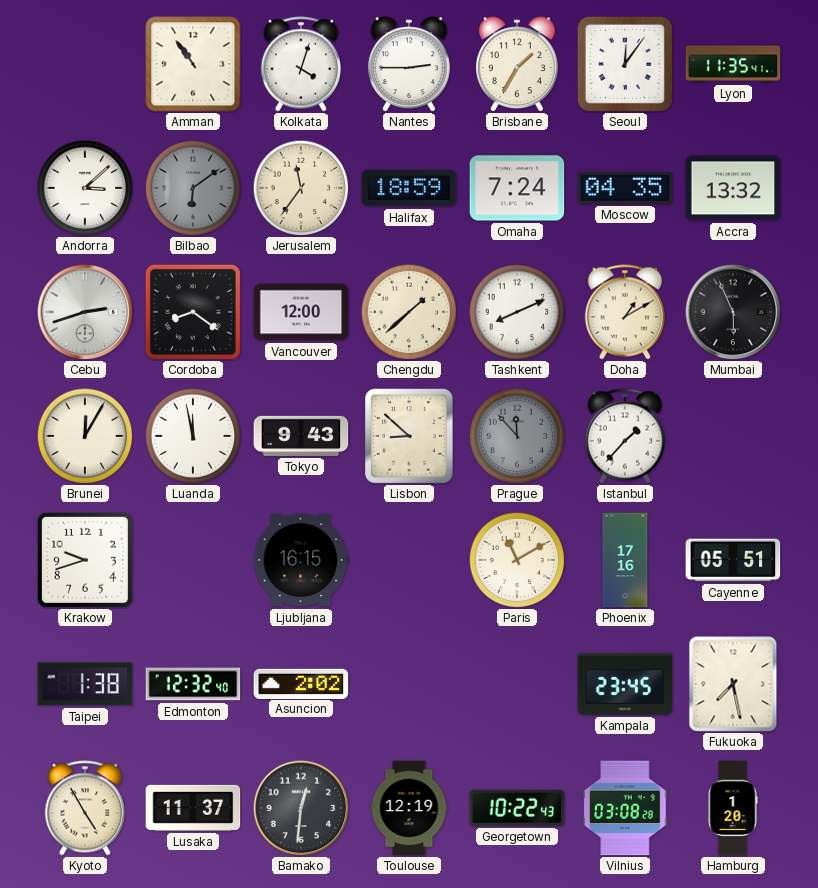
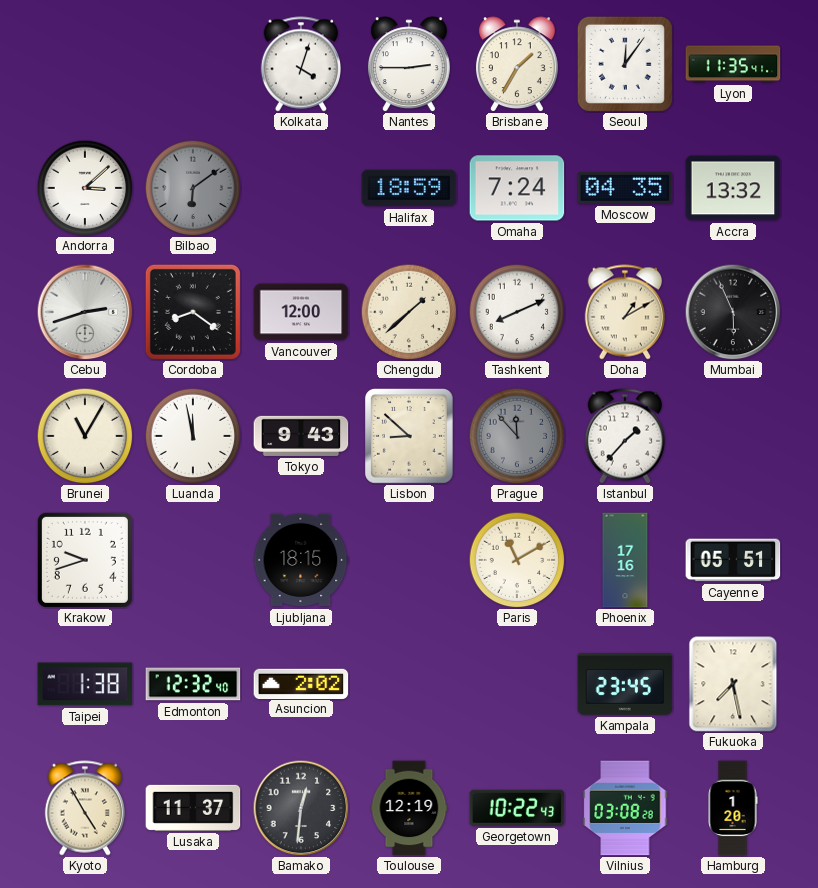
Amman: 10:54 -> none (193, 64)
Jerusalem: 11:36 -> none (301, 188)
Brunei: 12:05 -> 11:05 (85, 436)
Ljubljana: 16:15 -> 18:15 (301, 560)
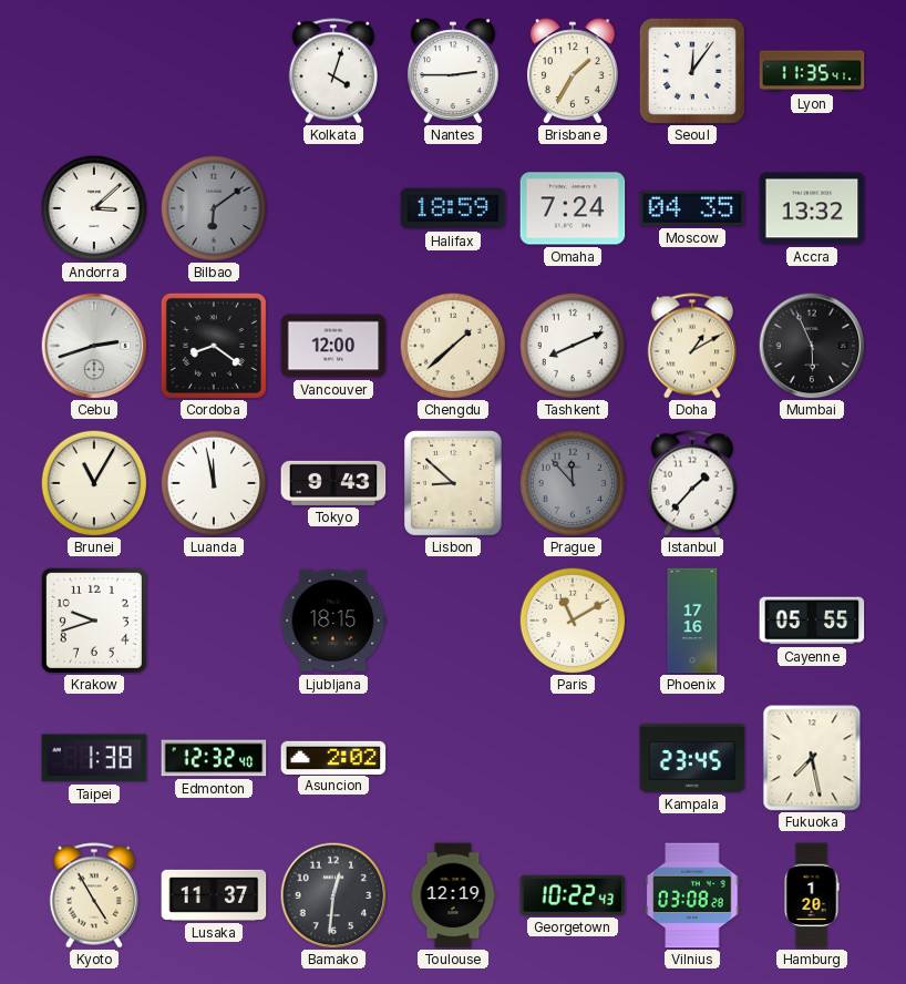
Cayenne: 05:51 -> 05:55 (812, 621)
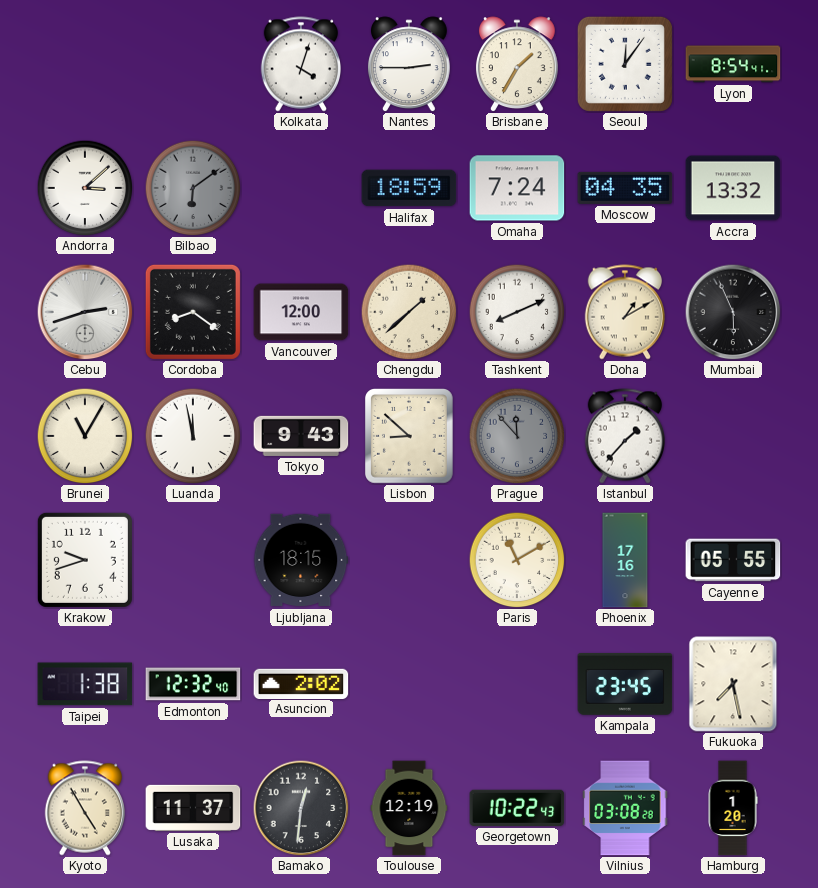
Lyon: 11:35 -> 8:54 (733, 64)
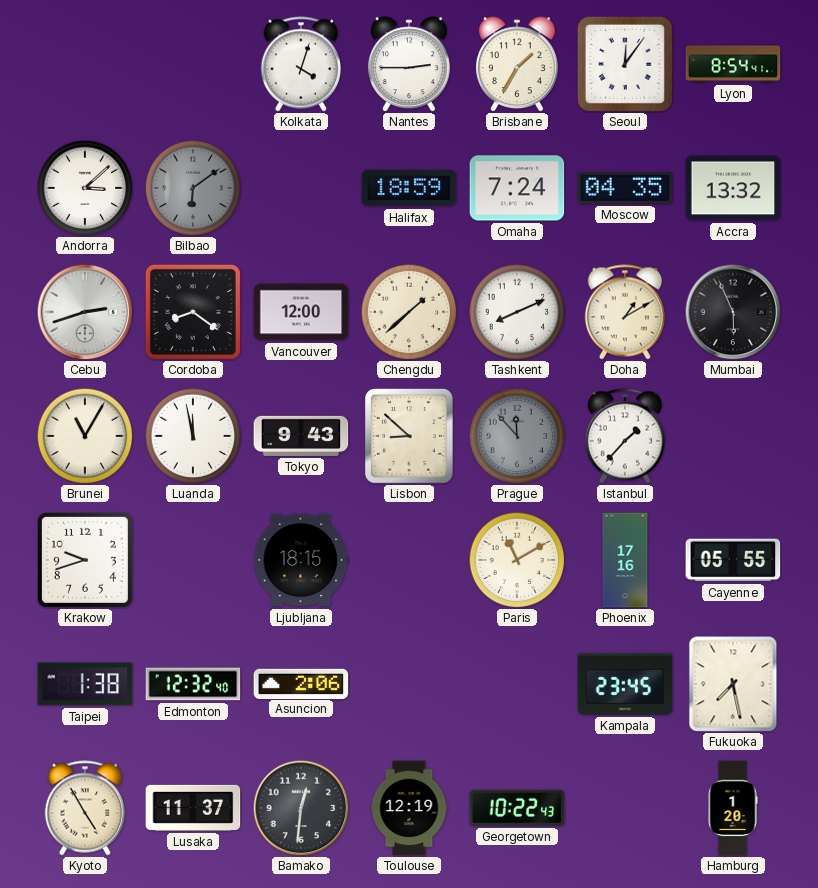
Asuncion: 2:02 -> 2:06 (301, 683)
Vilnius: 03:08 -> none (625, 808)
